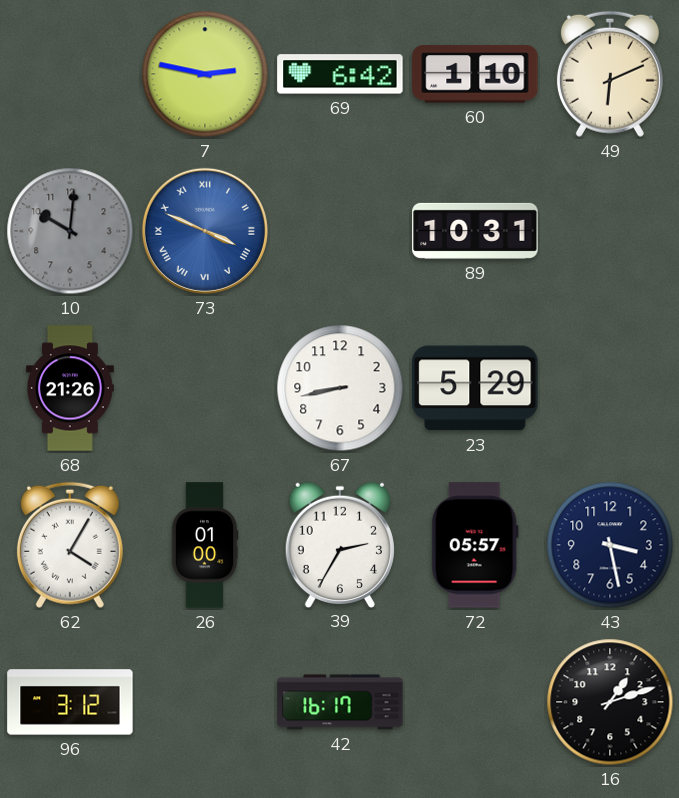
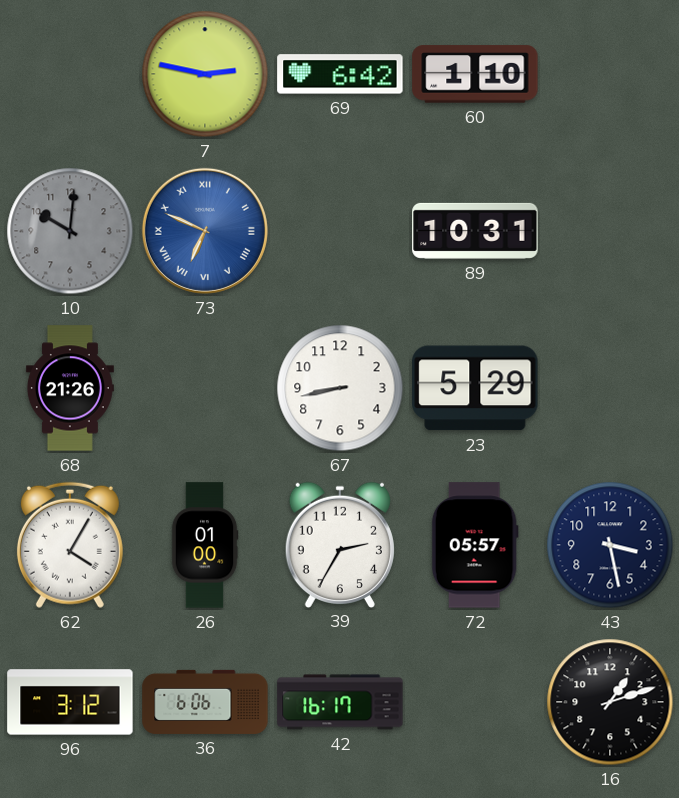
49: 6:11 -> none (610, 74)
73: 3:49 -> 6:49 (205, 231)
36: none -> 6:06 (205, 702)
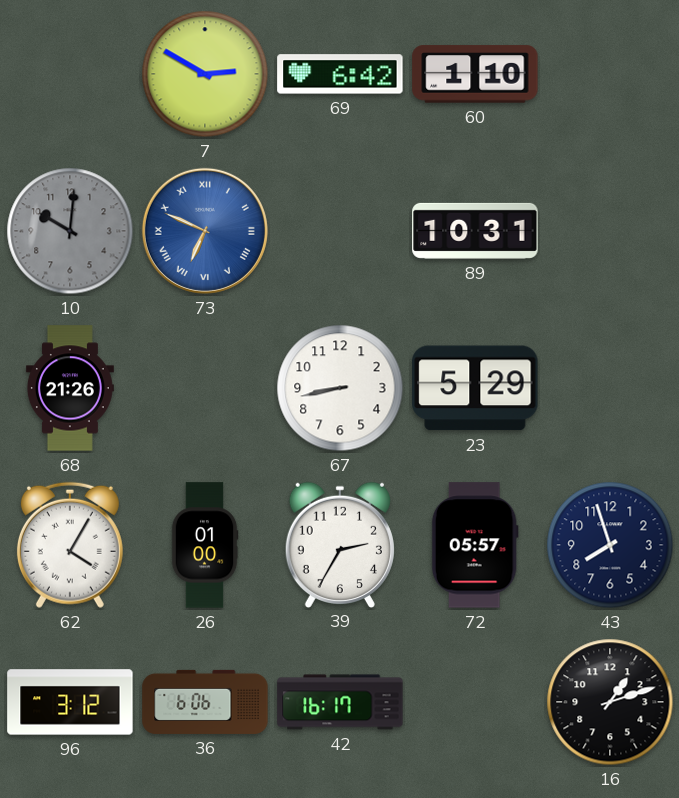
7: 2:47 -> 2:50 (205, 74)
43: 3:28 -> 7:57 (610, 545)
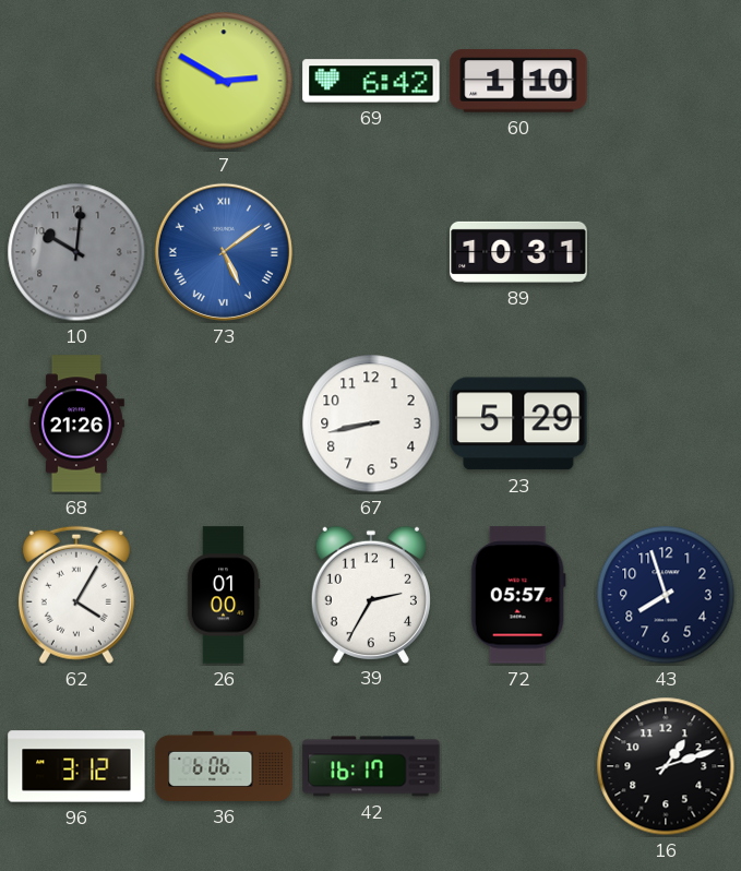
73: 6:49 -> 5:09 (224, 252)
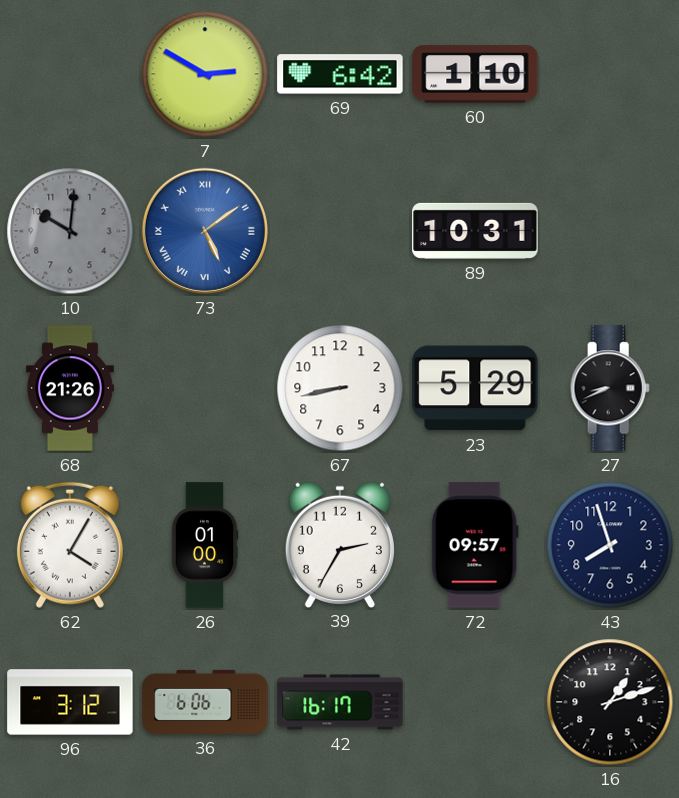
27: none -> 8:41 (610, 388)
72: 05:57 -> 09:57 (475, 545)
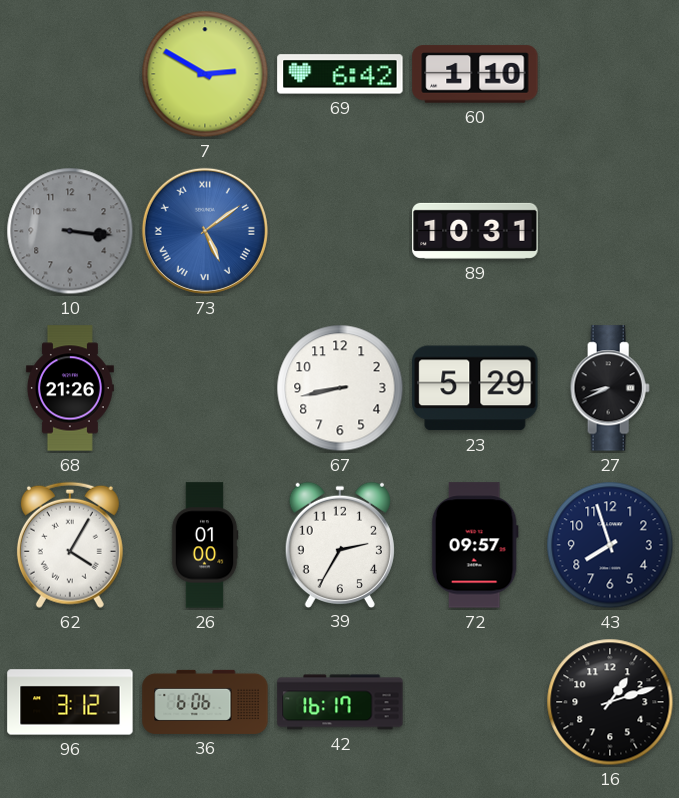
10: 10:01 -> 3:16 (70, 231)
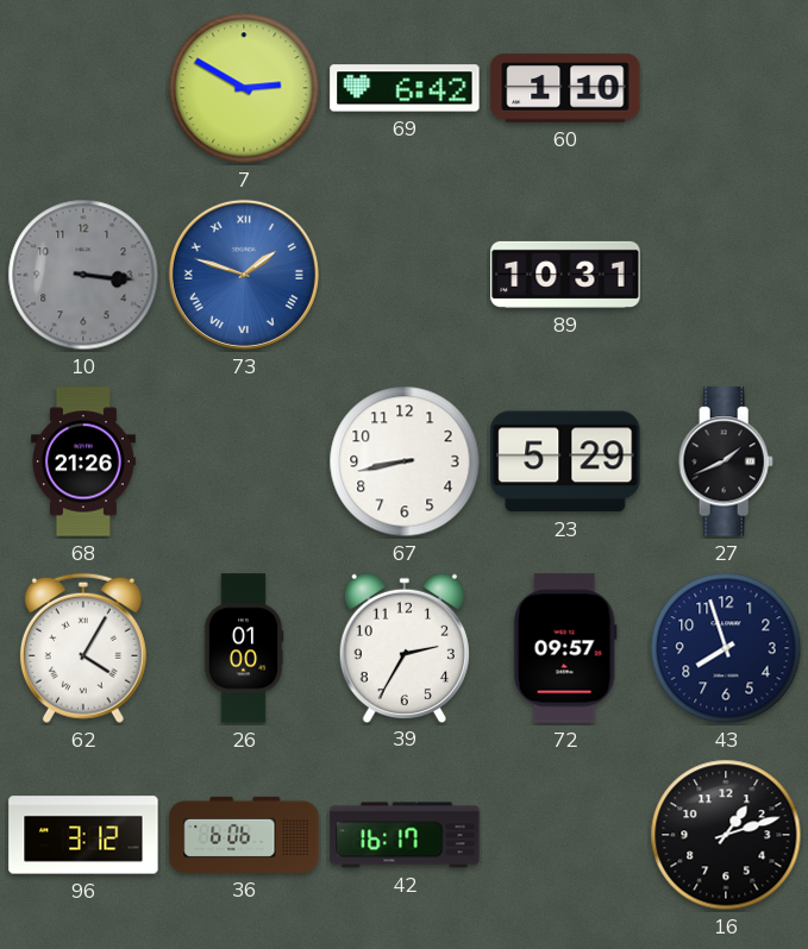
73: 5:09 -> 1:48 (244, 275)
27: 8:41 -> 1:41 (726, 461)
